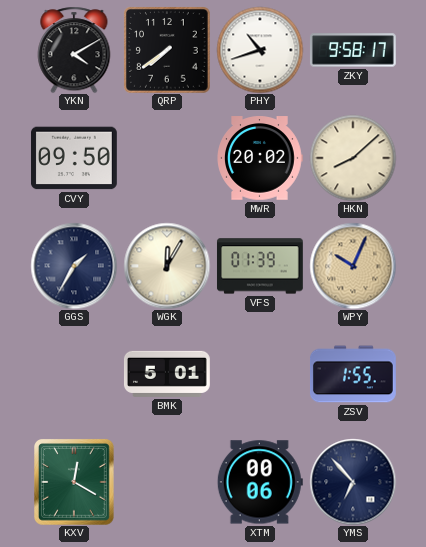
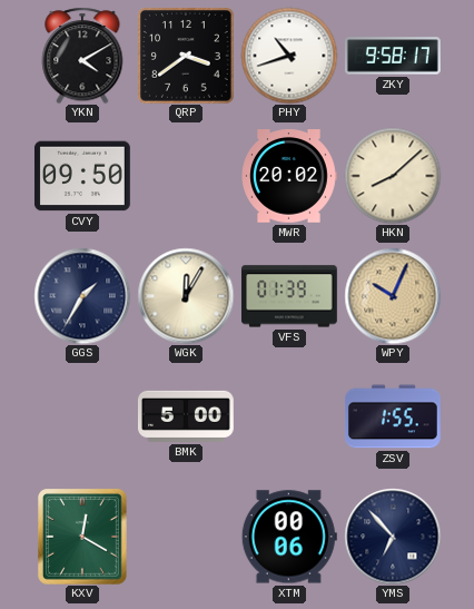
QRP: 7:39 -> 3:39 (186, 56)
BMK: 5:01 -> 5:00 (186, 416)
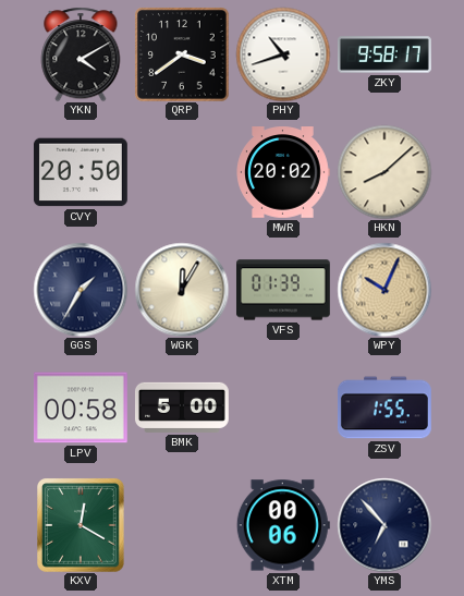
CVY: 09:50 -> 20:50 (81, 172)
LPV: none -> 00:58 (81, 408)
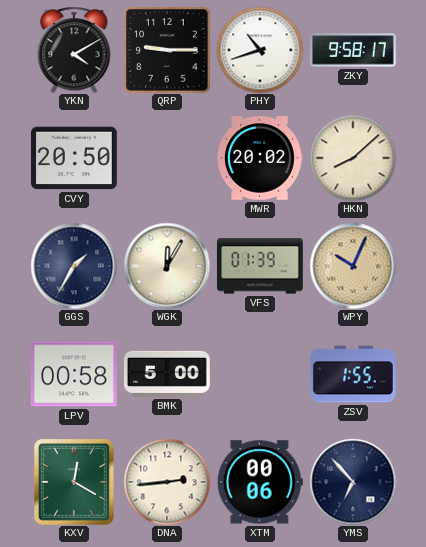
QRP: 3:39 -> 9:15 (167, 50)
DNA: none -> 2:44 (167, 482)
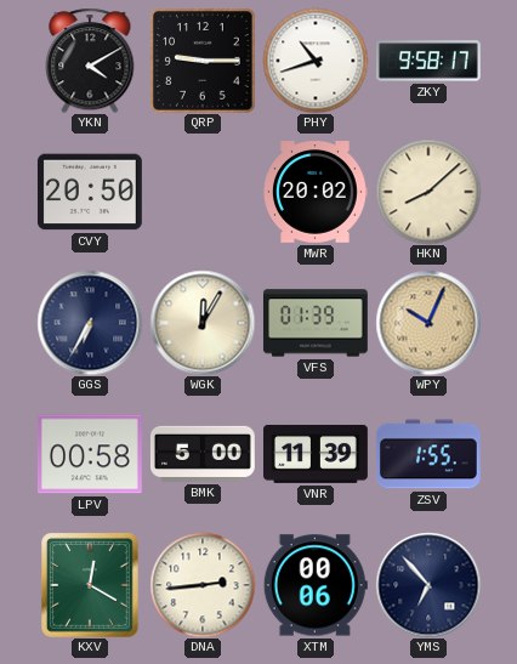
GGS: 1:35 -> 6:35 (90, 323)
VNR: none -> 11:39 (317, 454)
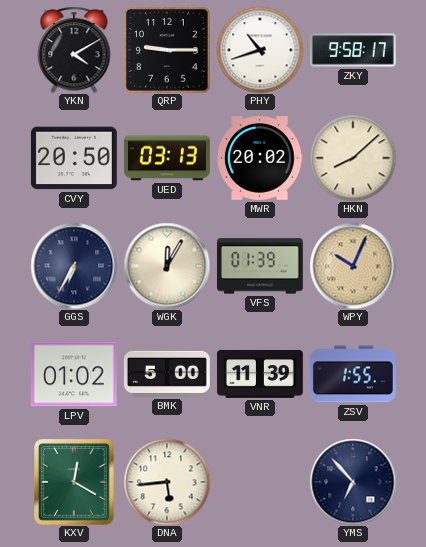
UED: none -> 03:13 (167, 158)
LPV: 00:58 -> 01:02 (74, 374)
DNA: 2:44 -> 5:44 (167, 482)
XTM: 00:06 -> none (316, 585)
